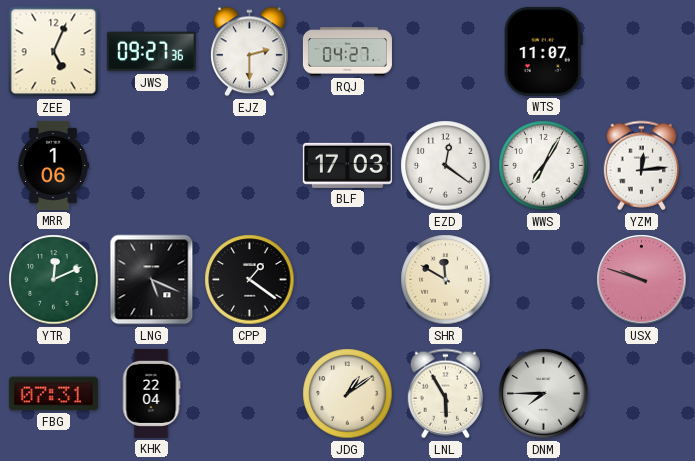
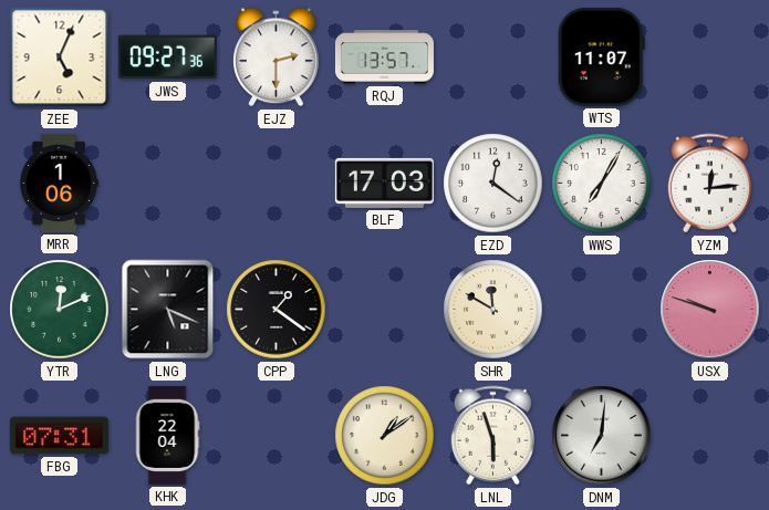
RQJ: 04:27 -> 13:57 (384, 58)
LNL: 5:55 -> 5:57 (492, 436)
DNM: 7:45 -> 7:01 (602, 436)
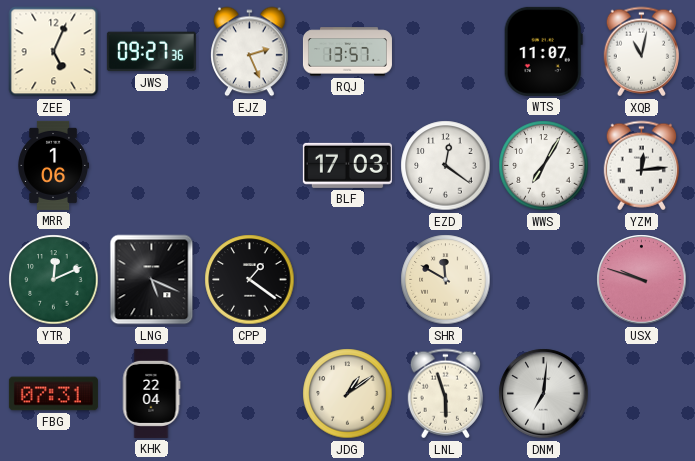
EJZ: 2:30 -> 2:26 (250, 52)
XQB: none -> 11:02 (641, 52)
